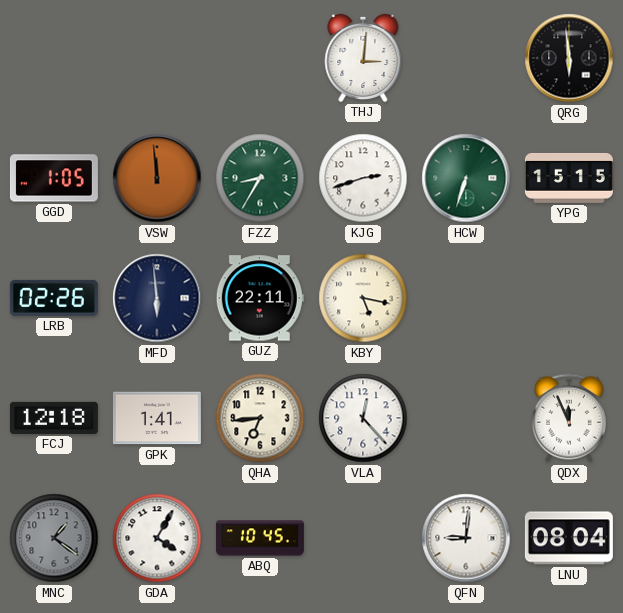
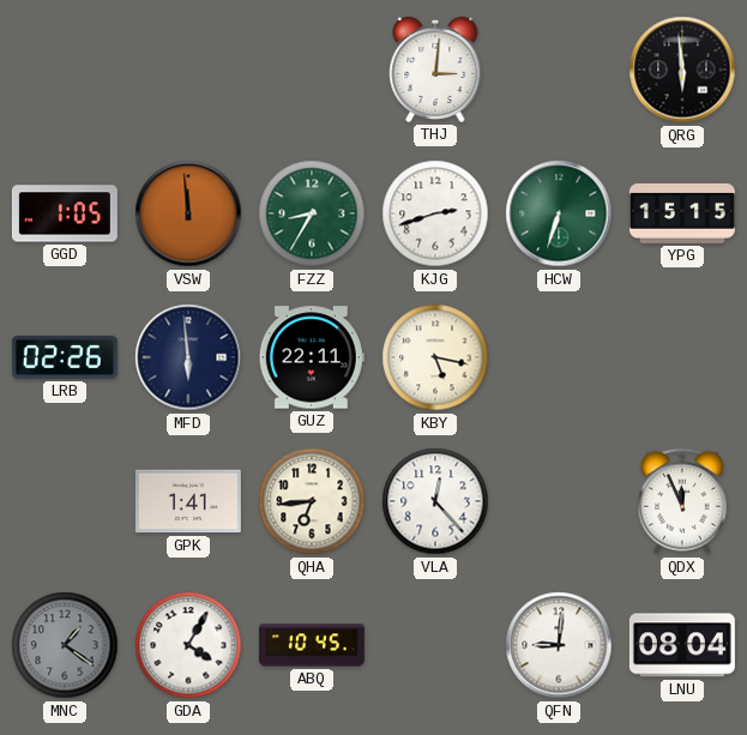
FCJ: 12:18 -> none (54, 418)
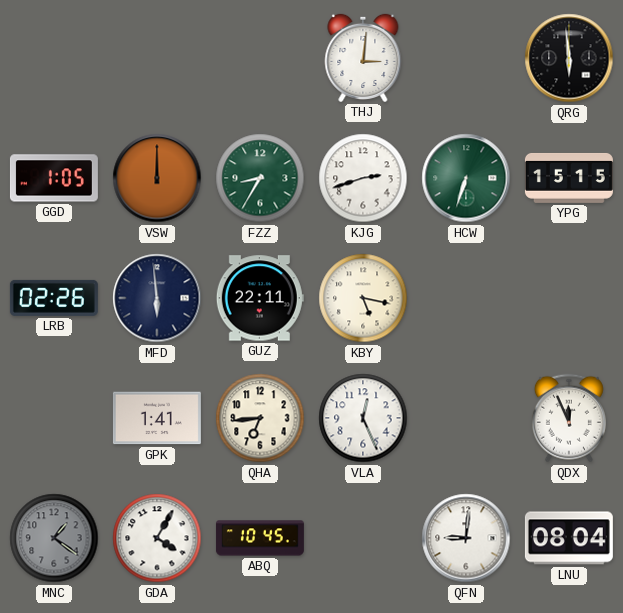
VSW: 11:59 -> 12:00 (157, 178)
VLA: 12:23 -> 12:26 (363, 418)
